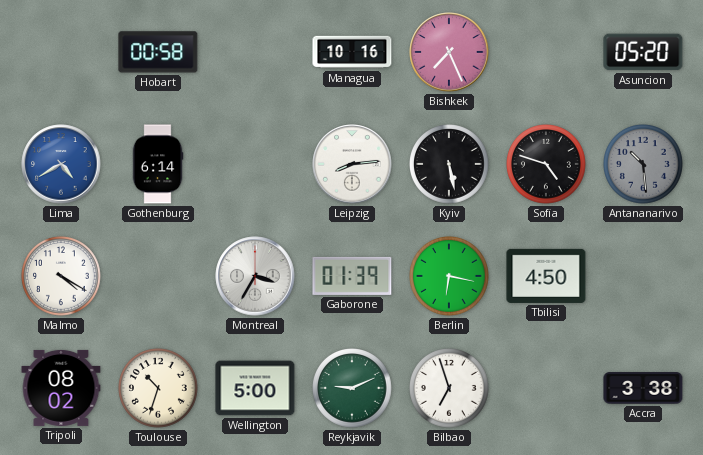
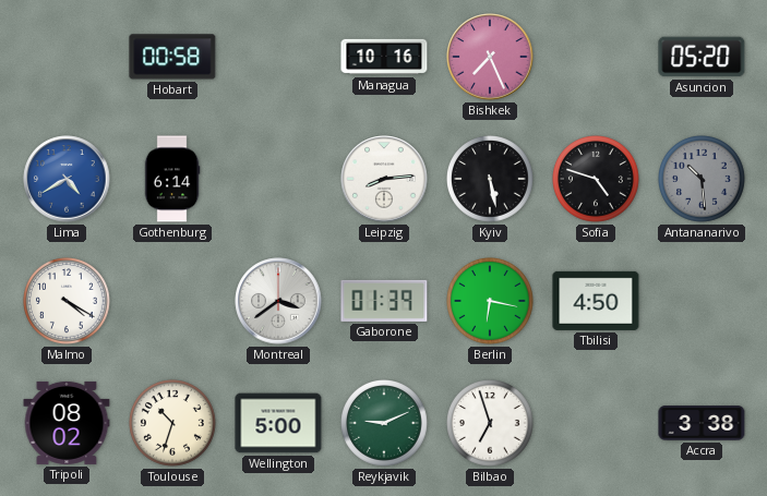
Montreal: 3:35 -> 3:39 (278, 301)
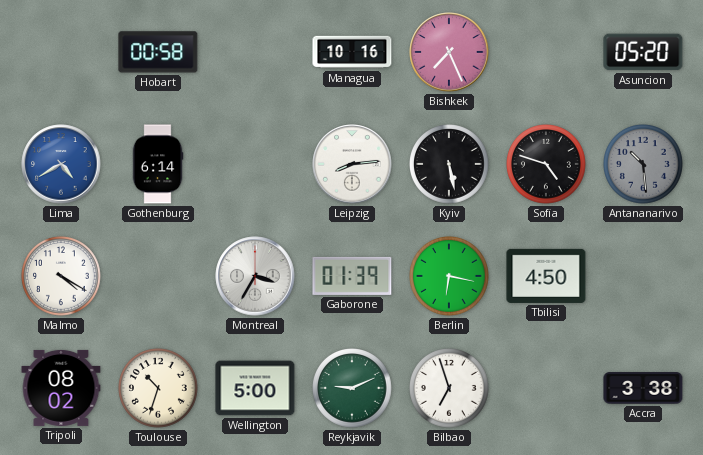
Montreal: 3:39 -> 3:35 (255, 276)
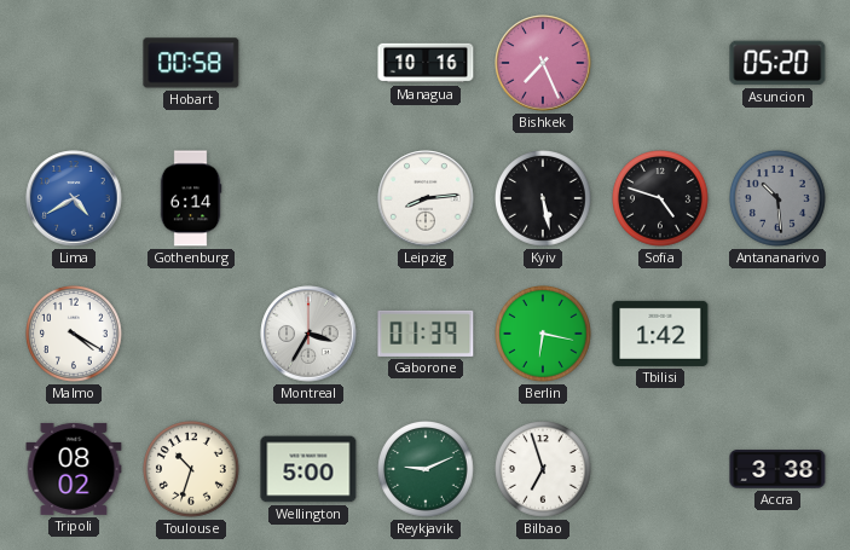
Tbilisi: 4:50 -> 1:42 (660, 334)
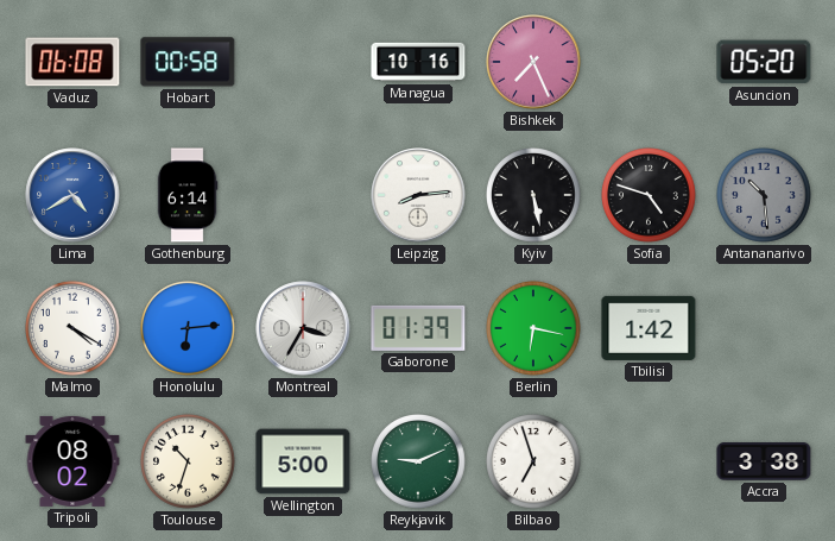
Vaduz: none -> 06:08 (72, 62)
Honolulu: none -> 6:14 (189, 329)
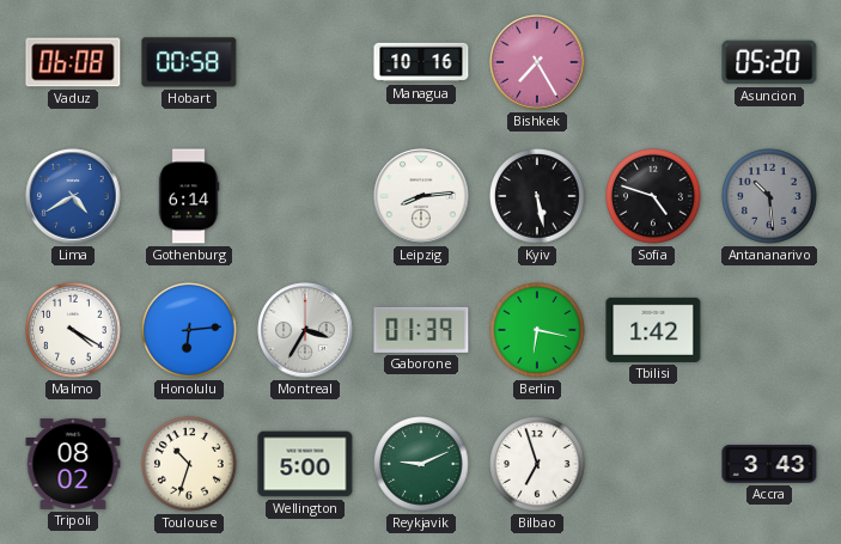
Bishkek: 7:26 -> 7:25 (537, 62)
Accra: 3:38 -> 3:43 (769, 464)
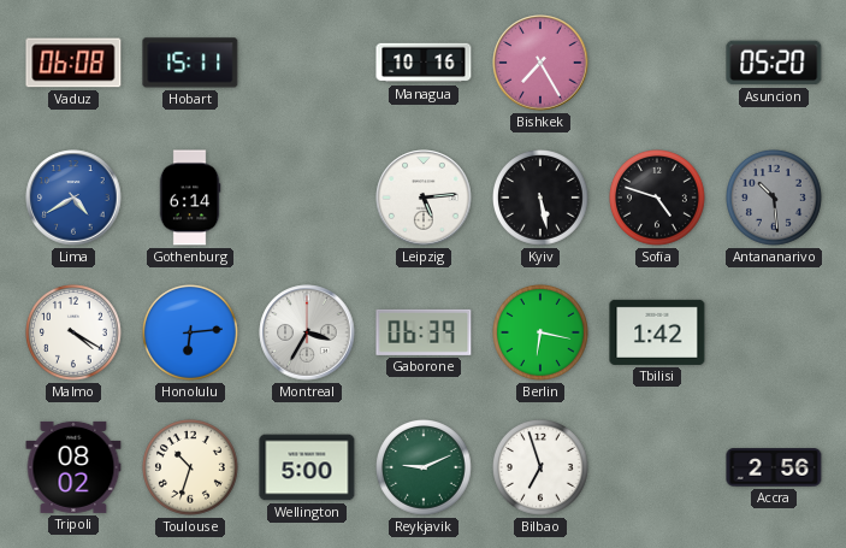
Hobart: 00:58 -> 15:11 (190, 63)
Leipzig: 8:14 -> 5:14 (424, 198)
Gaborone: 01:39 -> 06:39 (424, 332)
Accra: 3:43 -> 2:56 (774, 467)
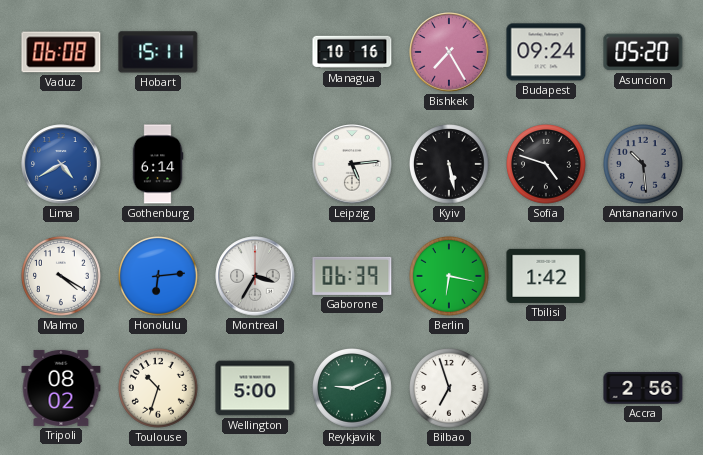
Budapest: none -> 09:24 (546, 52)
